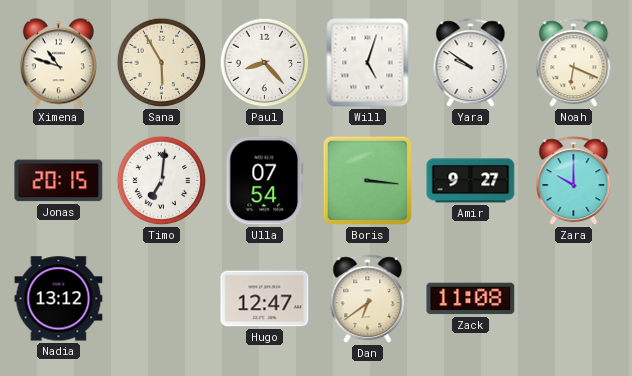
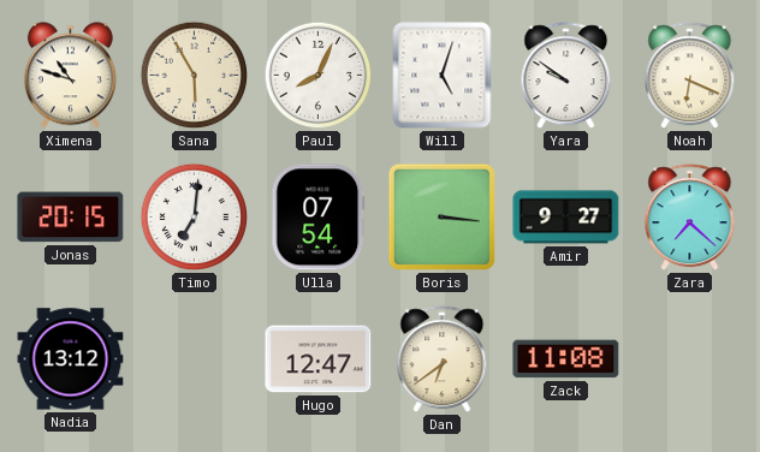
Paul: 8:23 -> 8:04 (319, 76)
Zara: 10:00 -> 7:22 (690, 218)
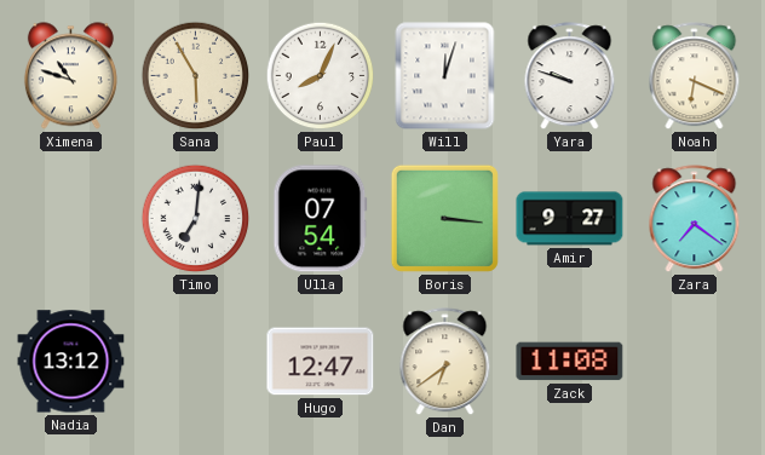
Will: 5:03 -> 12:03 (445, 76)
Yara: 9:51 -> 9:48 (570, 76)
Jonas: 20:15 -> none (71, 218)
Zara: 7:22 -> 7:21 (695, 219)
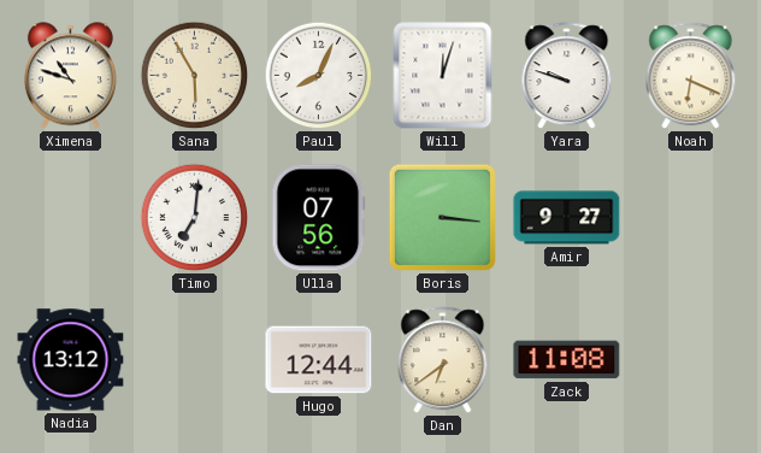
Ulla: 07:54 -> 07:56 (319, 218)
Zara: 7:21 -> none (695, 219)
Hugo: 12:47 -> 12:44 (319, 360)
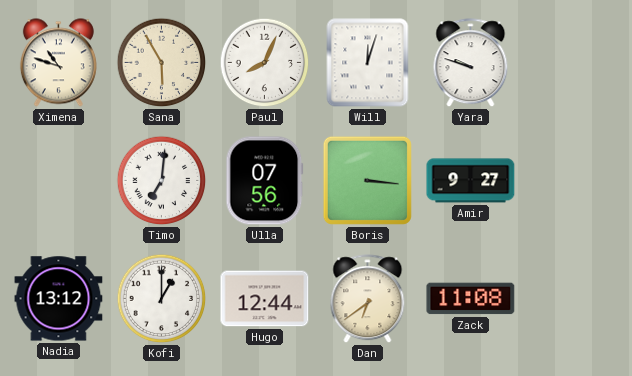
Noah: 6:19 -> none (691, 76)
Kofi: none -> 1:00 (162, 299)
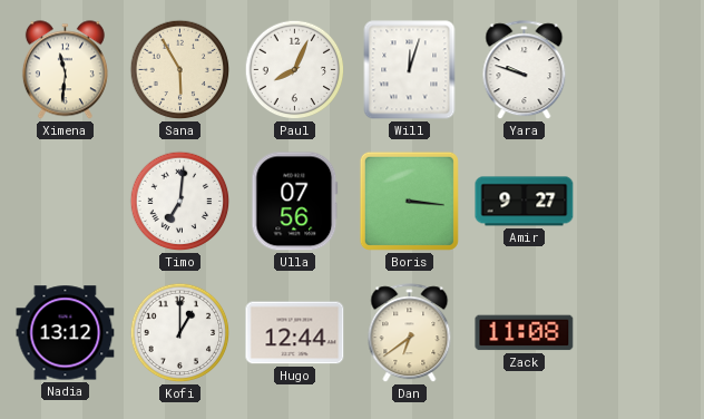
Ximena: 10:48 -> 11:31 (65, 70)
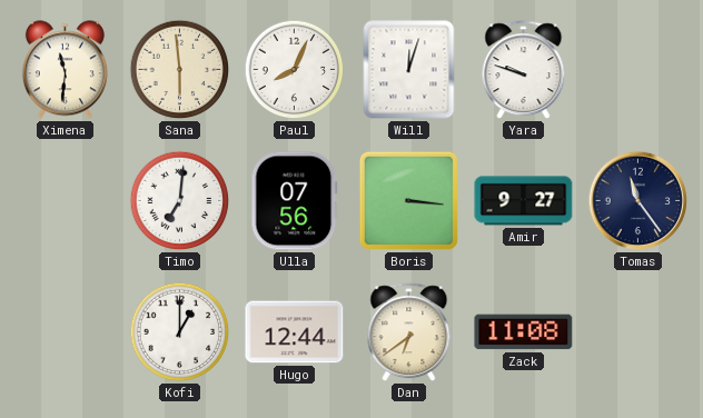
Sana: 5:55 -> 5:59 (180, 70)
Tomas: none -> 11:24 (638, 201)
Nadia: 13:12 -> none (66, 333)
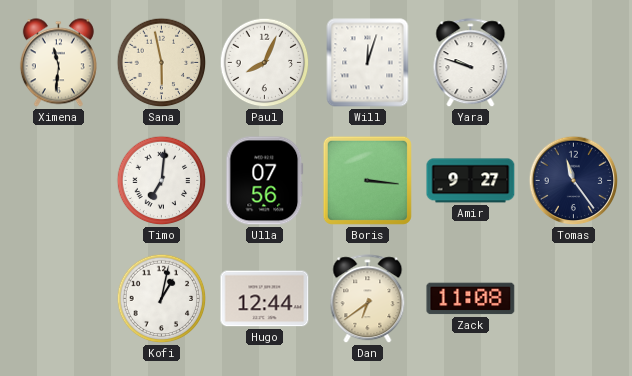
Sana: 5:59 -> 5:58 (162, 63)
Kofi: 1:00 -> 1:02 (162, 299)
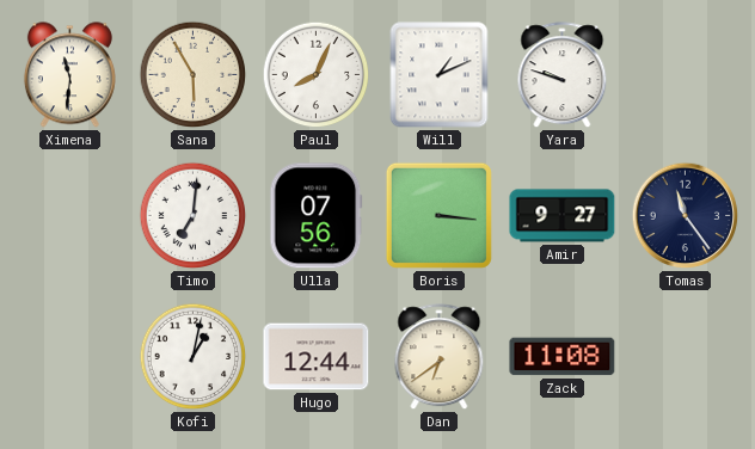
Sana: 5:58 -> 5:55 (194, 75)
Will: 12:03 -> 1:11 (440, 75)
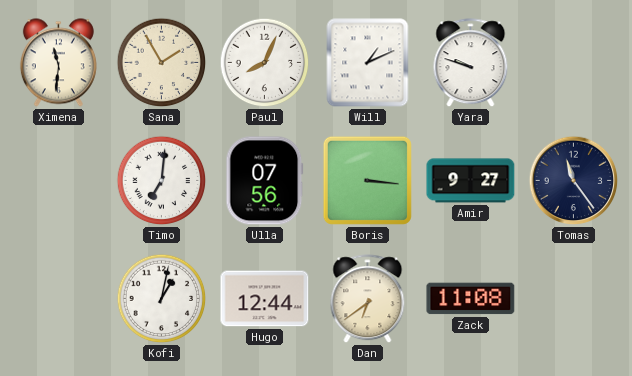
Sana: 5:55 -> 1:55 (162, 63)
